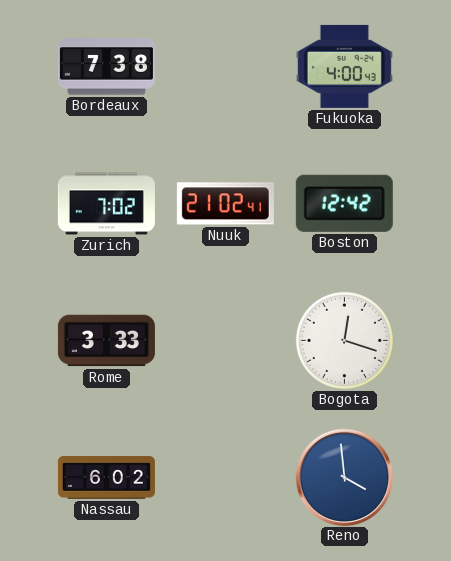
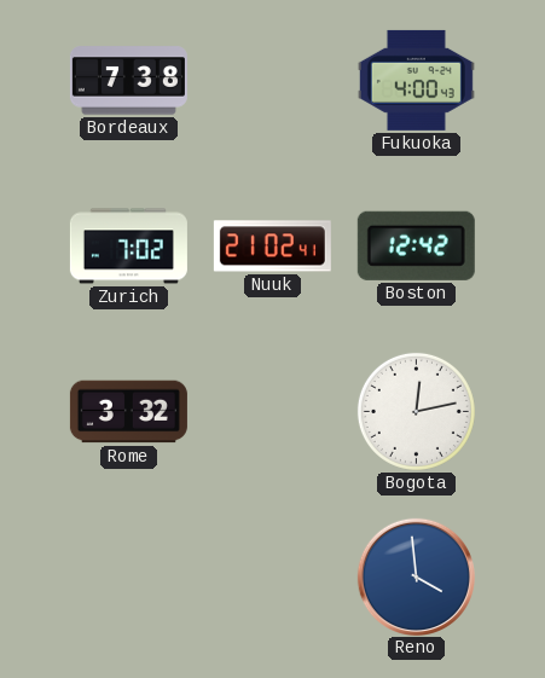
Rome: 3:33 -> 3:32 (128, 412)
Bogota: 12:18 -> 12:13 (416, 411)
Nassau: 6:02 -> none (106, 478)
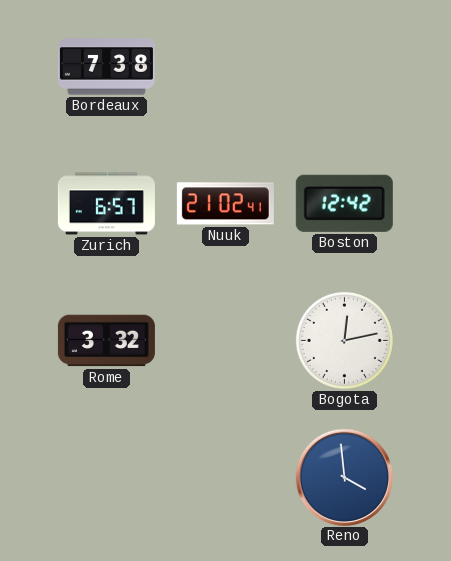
Fukuoka: 4:00 -> none (416, 80)
Zurich: 7:02 -> 6:57 (106, 204)
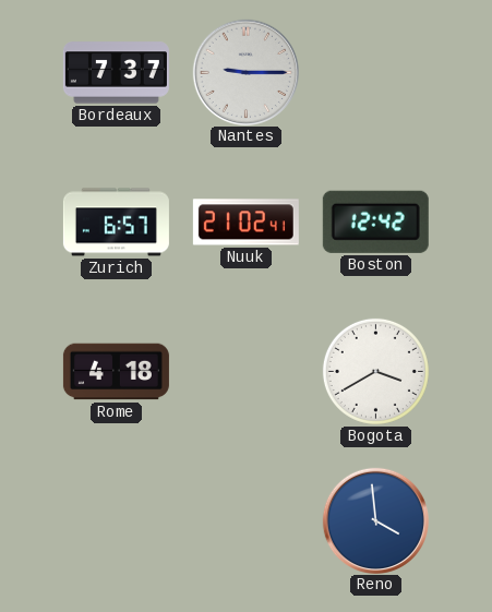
Bordeaux: 7:38 -> 7:37 (116, 73)
Nantes: none -> 9:15 (245, 72)
Rome: 3:32 -> 4:18 (116, 372)
Bogota: 12:13 -> 3:40 (375, 371)
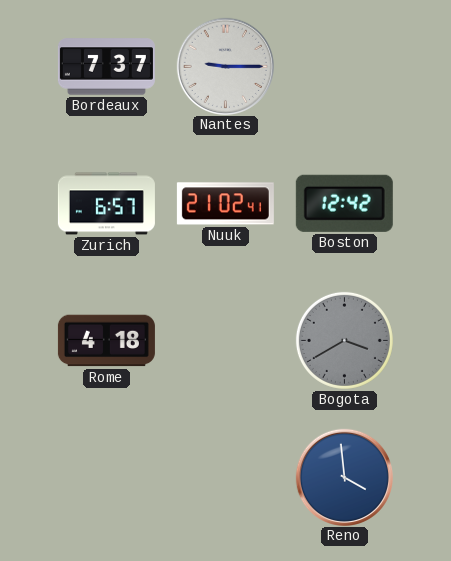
Bogota dial: white -> grey (344, 340)
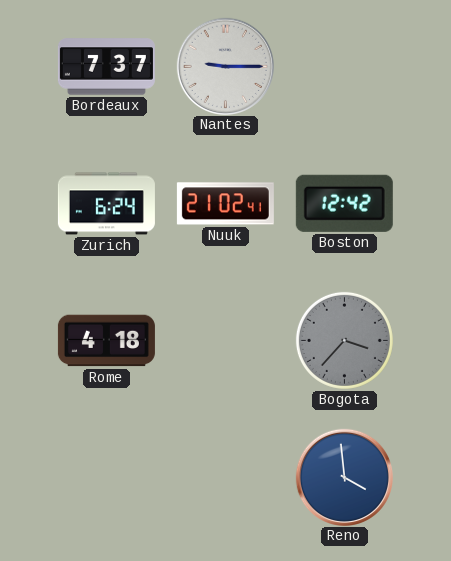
Zurich: 6:57 -> 6:24 (106, 204)
Bogota: 3:40 -> 3:37 (344, 340)
